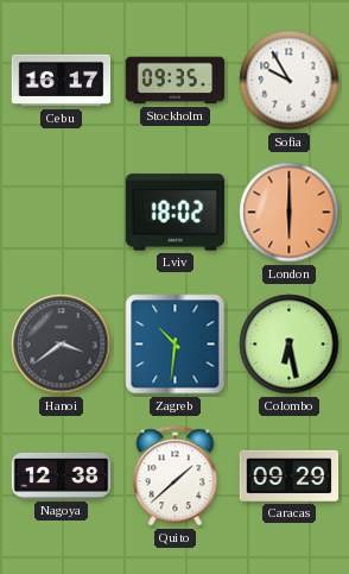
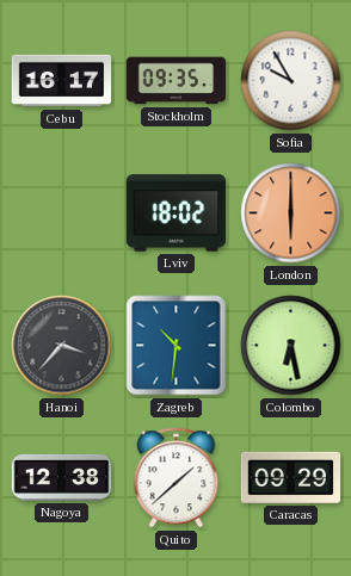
Hanoi: 3:39 -> 3:37 (62, 346)
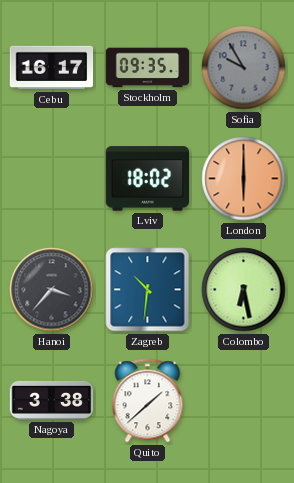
Sofia dial: white -> grey (244, 68)
Nagoya: 12:38 -> 3:38 (52, 400)
Caracas: 09:29 -> none (291, 477)
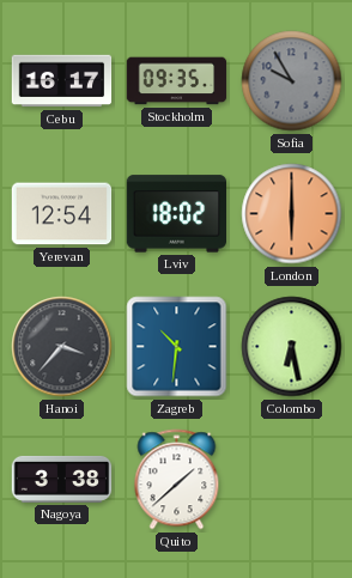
Yerevan: none -> 12:54 (62, 214)
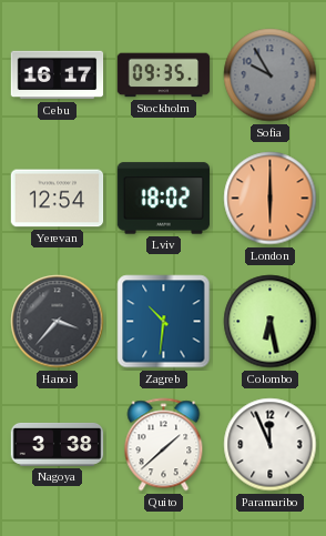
Paramaribo: none -> 11:56 (271, 445)
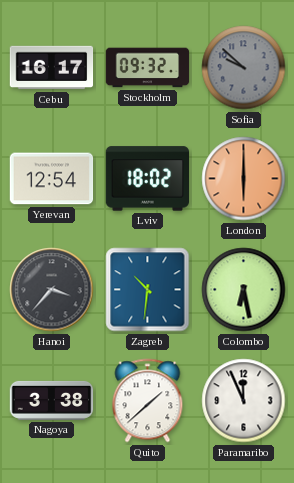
Stockholm: 09:35 -> 09:32 (148, 68)
Sofia: 9:55 -> 9:52 (244, 68)
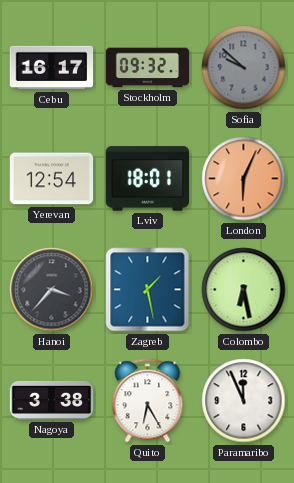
Lviv: 18:02 -> 18:01 (148, 179)
London: 6:00 -> 6:04 (244, 179)
Zagreb: 10:31 -> 1:28 (148, 290)
Quito: 1:38 -> 6:25 (148, 401)
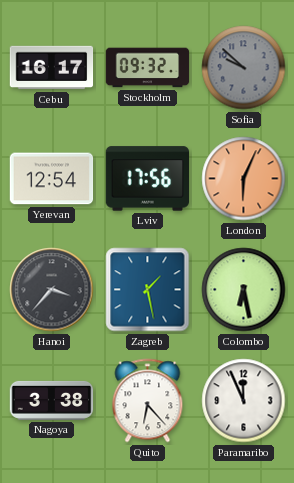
Lviv: 18:01 -> 17:56 (148, 179)
Quito: 6:25 -> 6:23 (148, 401)
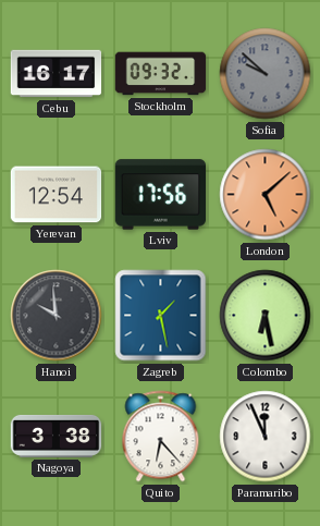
London: 6:04 -> 5:08 (266, 195)
Hanoi: 3:37 -> 9:59 (57, 316)
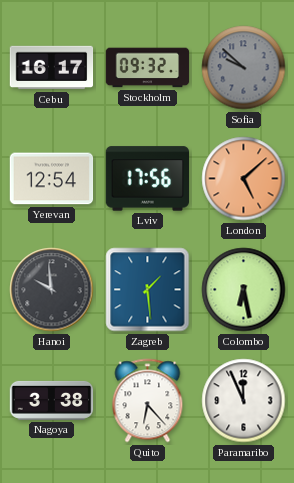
Zagreb: 1:28 -> 1:29 (148, 290)
